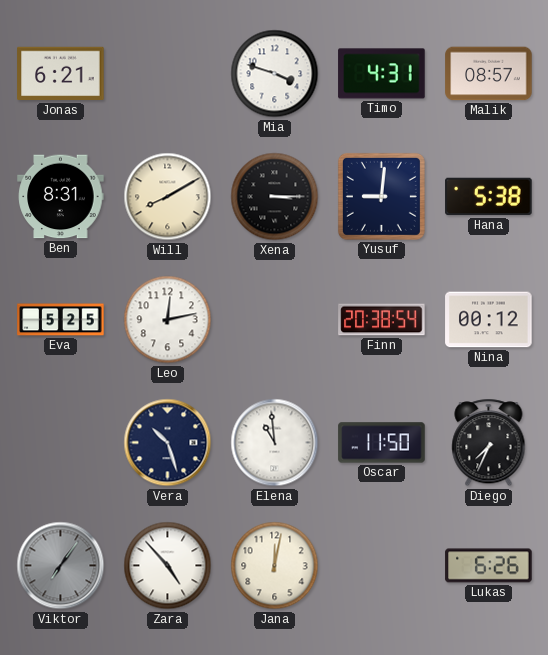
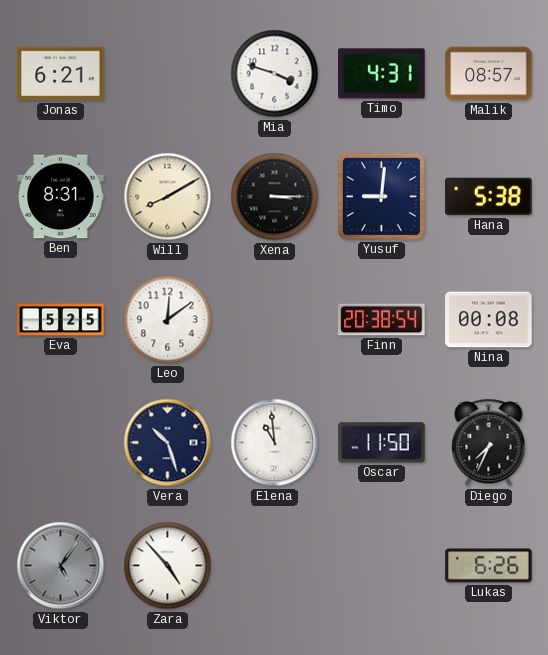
Leo: 12:13 -> 12:09 (168, 320)
Nina: 00:12 -> 00:08 (489, 320)
Viktor: 7:06 -> 5:06 (61, 566)
Jana: 12:02 -> none (275, 566)
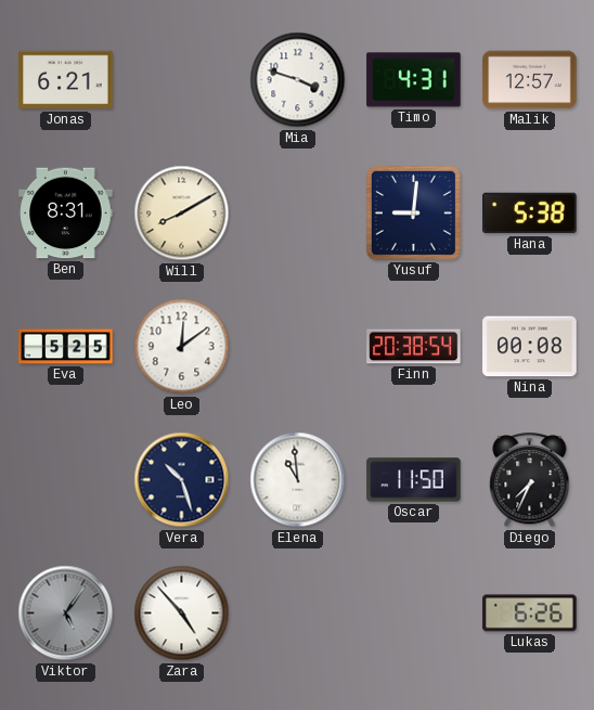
Malik: 08:57 -> 12:57 (530, 80)
Xena: 3:15 -> none (275, 197)
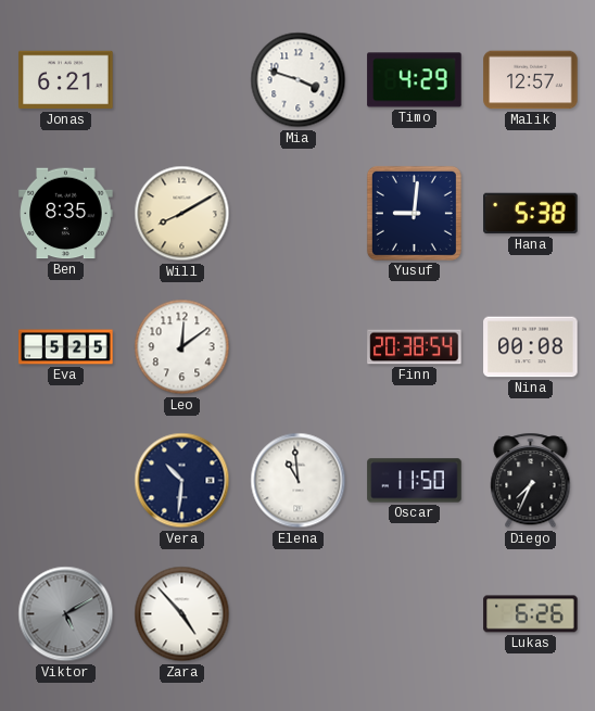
Timo: 4:31 -> 4:29 (415, 80)
Ben: 8:31 -> 8:35 (66, 214)
Vera: 10:27 -> 10:31 (182, 481)
Viktor: 5:06 -> 5:10 (66, 614)
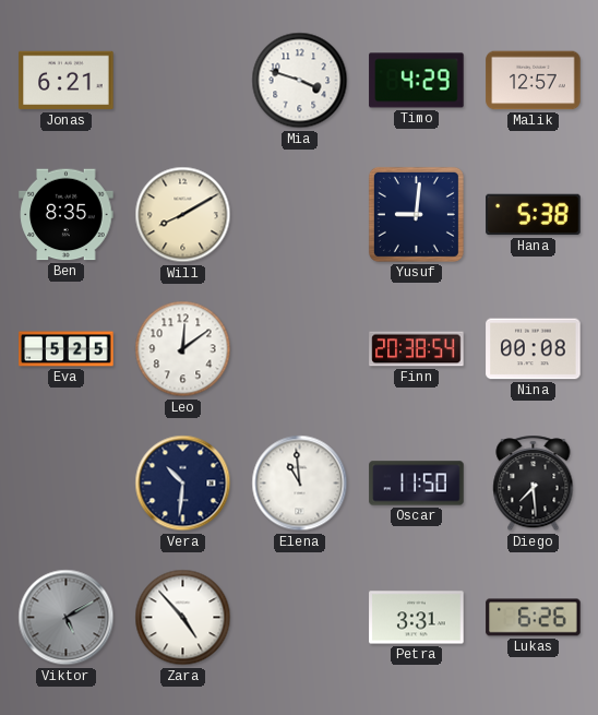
Diego: 7:34 -> 7:29 (534, 484)
Petra: none -> 3:31 (417, 618)
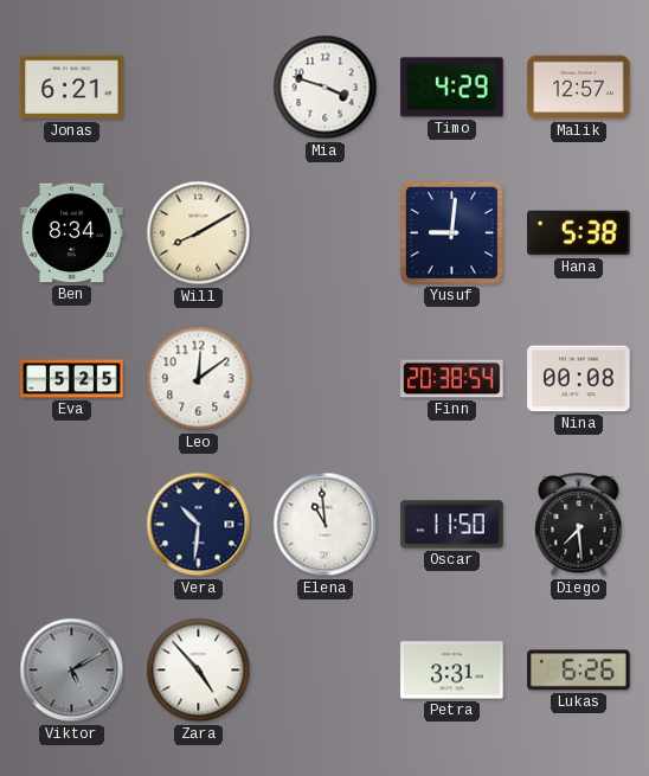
Ben: 8:35 -> 8:34 (72, 233)
